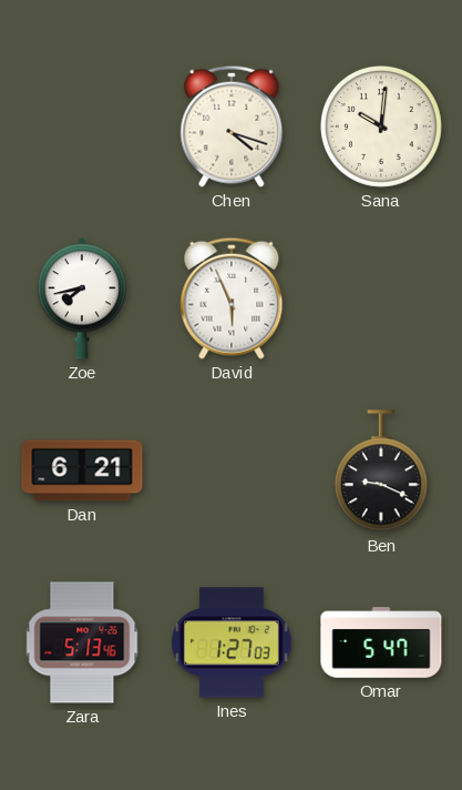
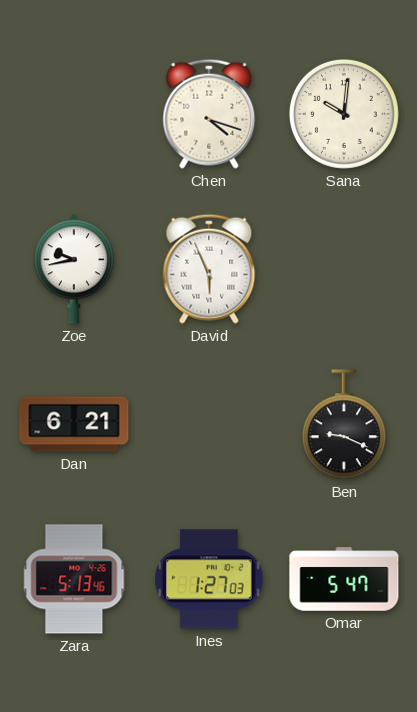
Zoe: 7:43 -> 9:43 (74, 269)
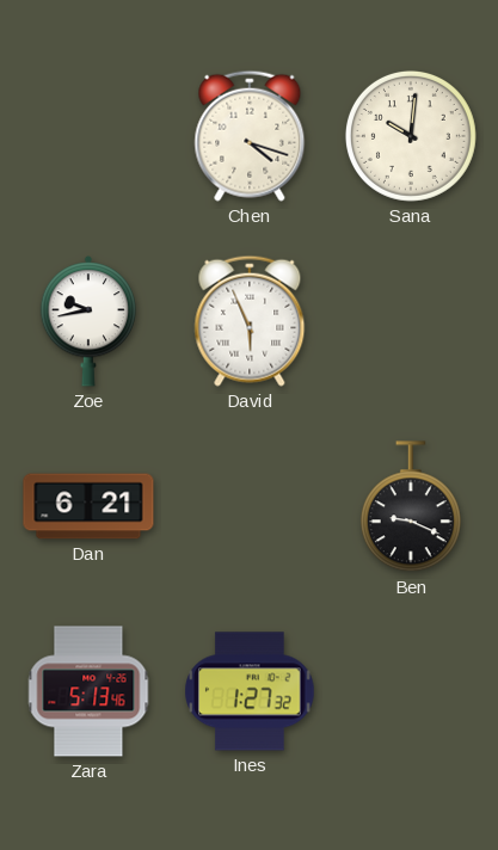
Ines: 1:27:03 -> 1:27:32 (250, 691)
Omar: 5:47 -> none (344, 579)
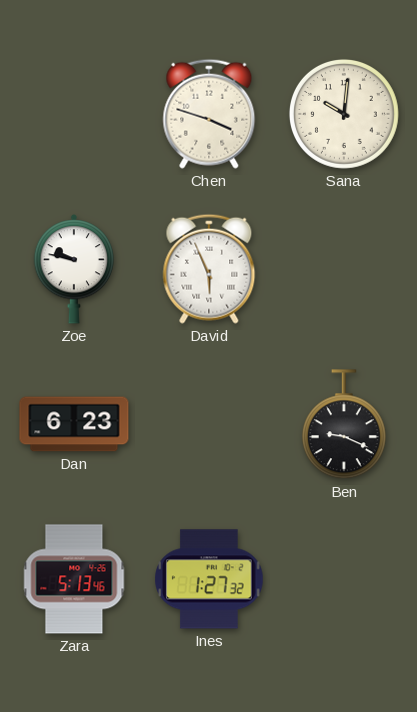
Chen: 4:18 -> 3:48 (209, 114)
Zoe: 9:43 -> 9:47 (74, 269)
Dan: 6:21 -> 6:23 (74, 424)
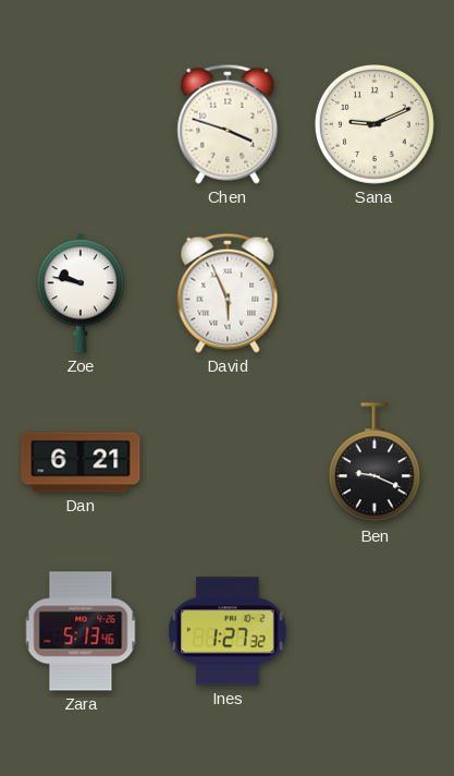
Sana: 10:01 -> 9:11 (375, 124)
Dan: 6:23 -> 6:21 (81, 462)
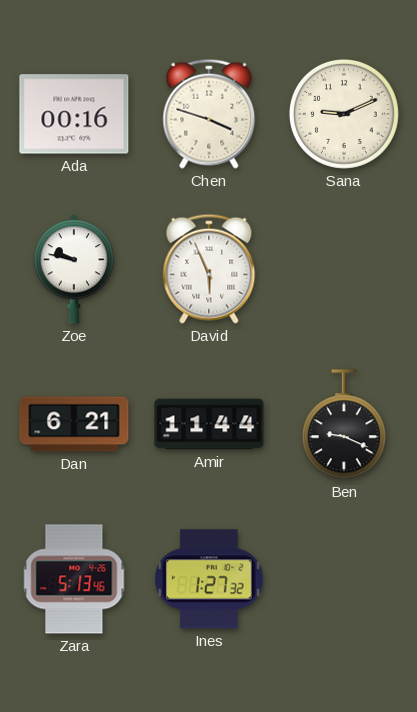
Ada: none -> 00:16 (74, 114)
Amir: none -> 11:44 (209, 424)
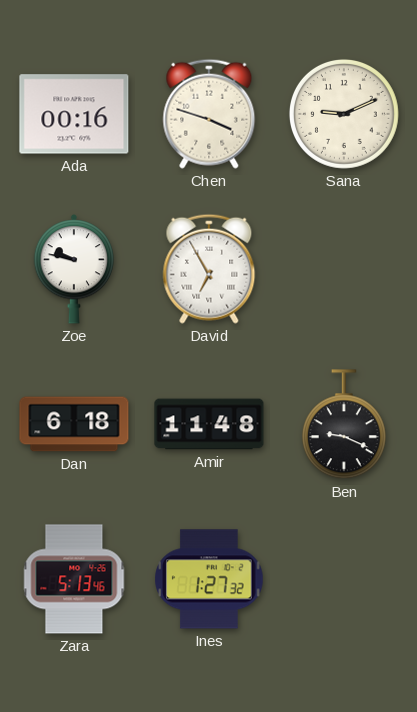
David: 5:56 -> 6:55 (209, 269)
Dan: 6:21 -> 6:18 (74, 424)
Amir: 11:44 -> 11:48 (209, 424)
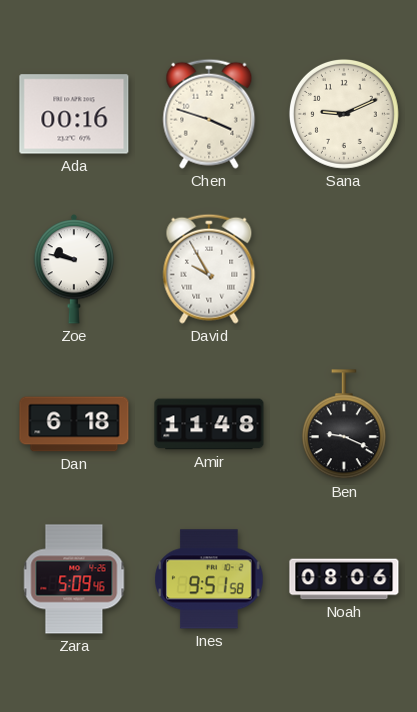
David: 6:55 -> 9:55 (209, 269)
Zara: 5:13 -> 5:09 (74, 579)
Ines: 1:27 -> 9:51 (209, 579)
Noah: none -> 08:06 (344, 579)
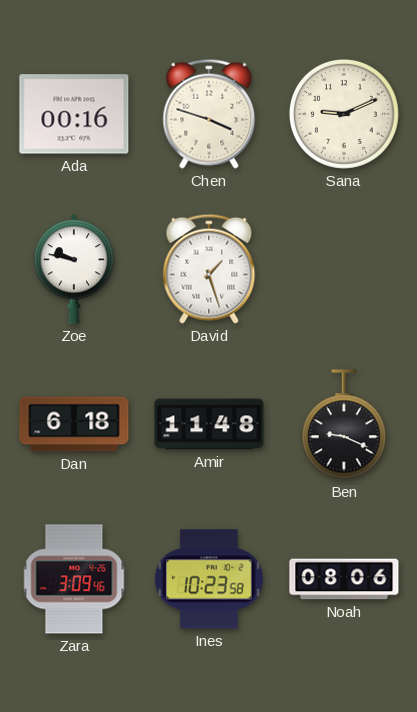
David: 9:55 -> 1:27 (209, 269)
Zara: 5:09 -> 3:09 (74, 579)
Ines: 9:51 -> 10:23 (209, 579)
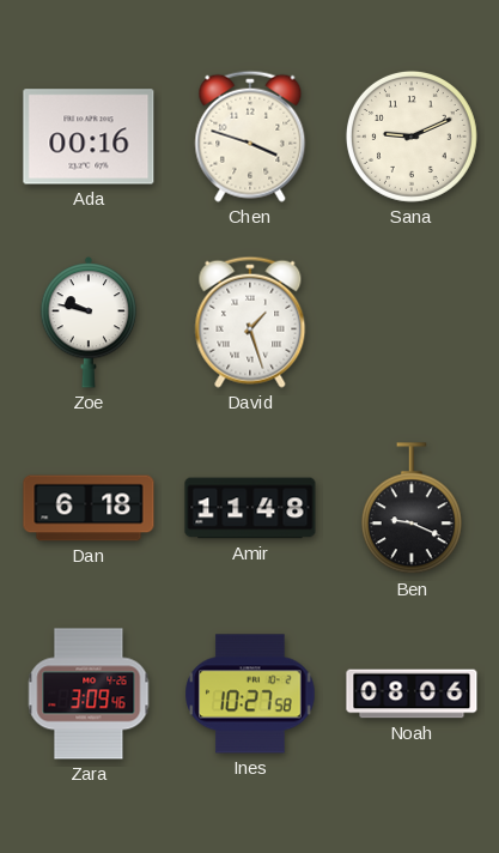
Ines: 10:23 -> 10:27 (250, 694)
